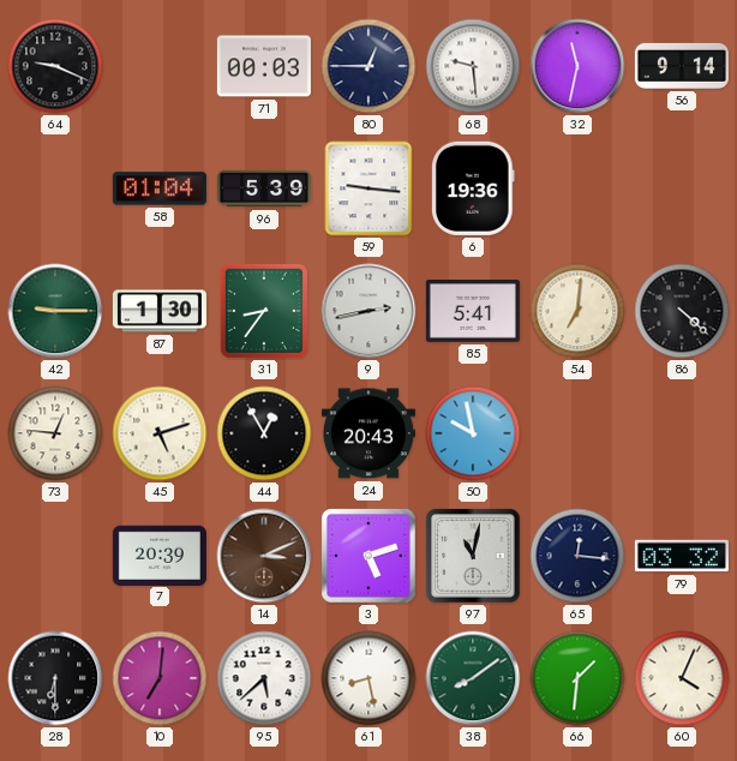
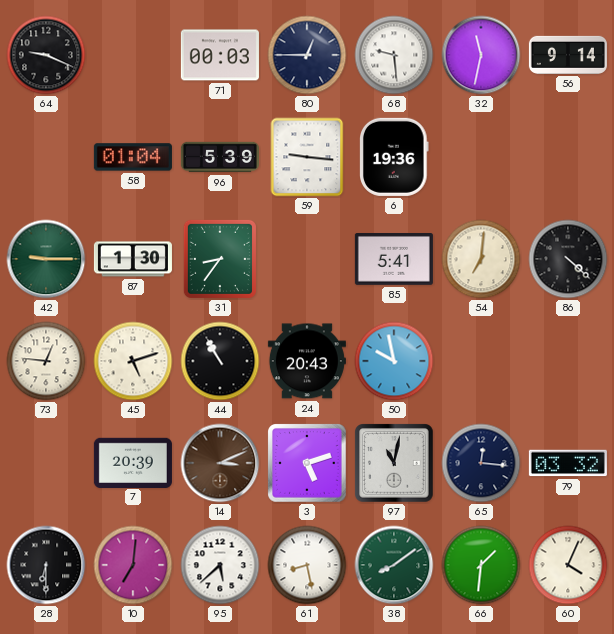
9: 2:43 -> none (368, 311)
44: 12:55 -> 10:55 (220, 361)
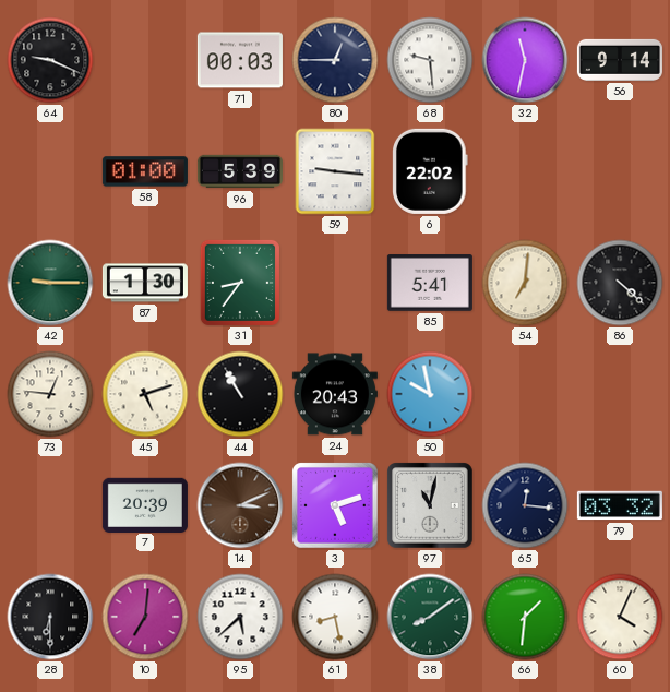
58: 01:04 -> 01:00 (145, 171)
6: 19:36 -> 22:02 (431, 171)
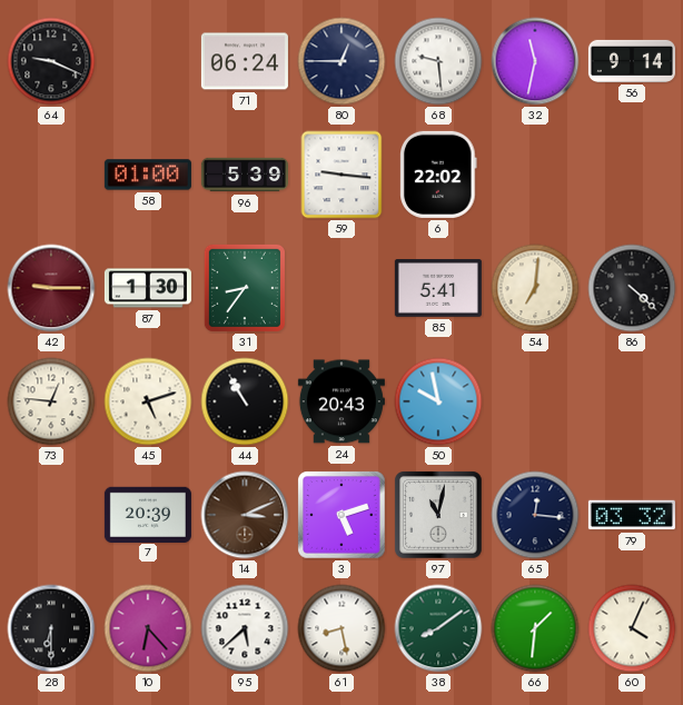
71: 00:03 -> 06:24 (245, 61)
42 dial: green -> burgundy (51, 288)
10: 7:01 -> 6:23 (148, 628)
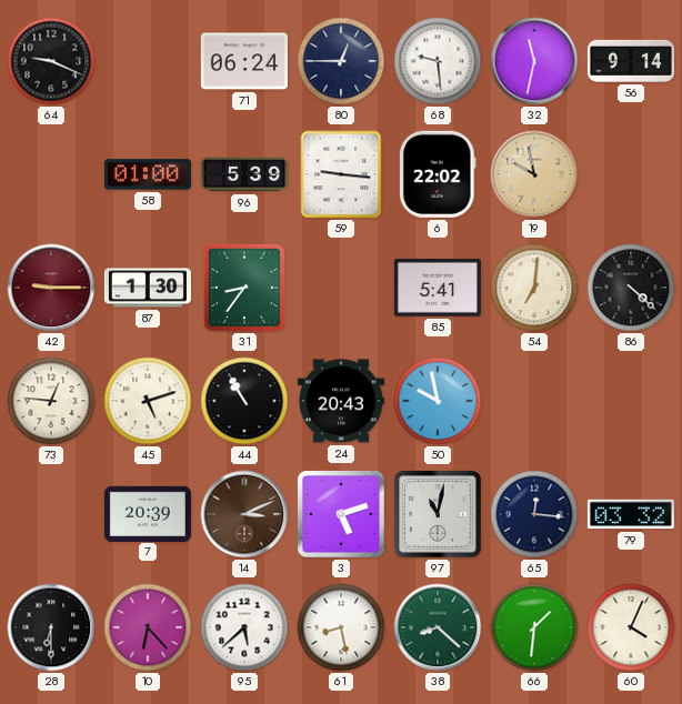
19: none -> 9:58 (534, 174)
38: 8:09 -> 8:22 (438, 627)
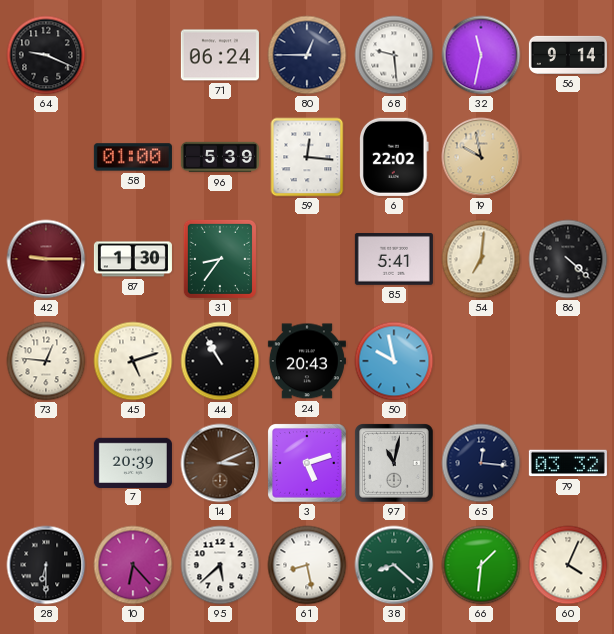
59: 9:16 -> 12:16 (307, 157)
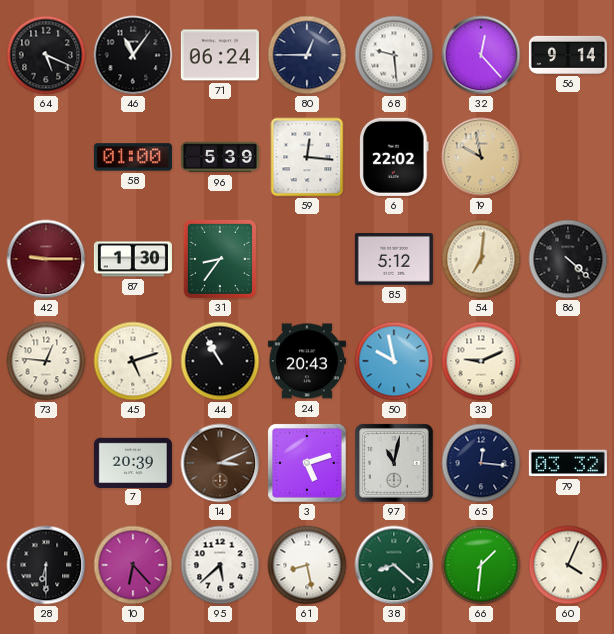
64: 9:19 -> 5:19 (46, 55)
46: none -> 11:06 (133, 55)
32: 11:32 -> 12:23 (481, 55)
85: 5:41 -> 5:12 (394, 260)
33: none -> 9:11 (481, 361)
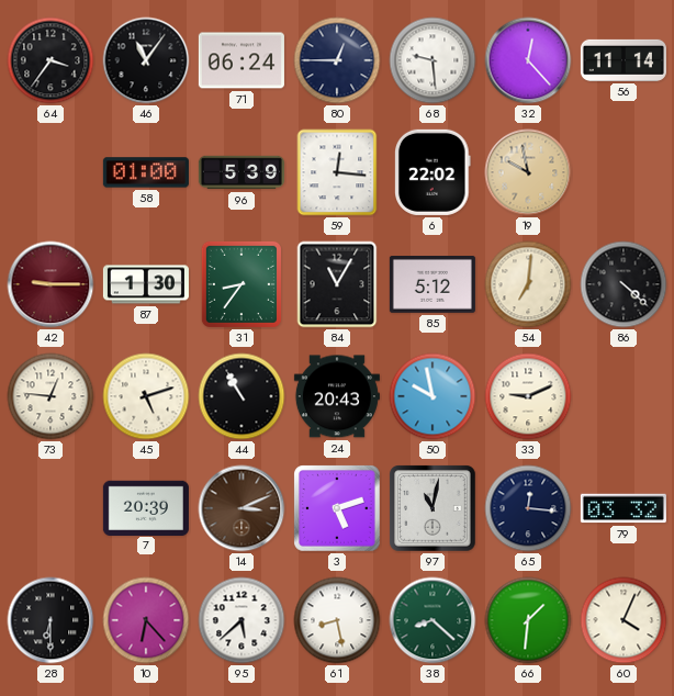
64: 5:19 -> 3:36 (50, 60)
56: 9:14 -> 11:14 (624, 60)
84: none -> 11:05 (337, 284)
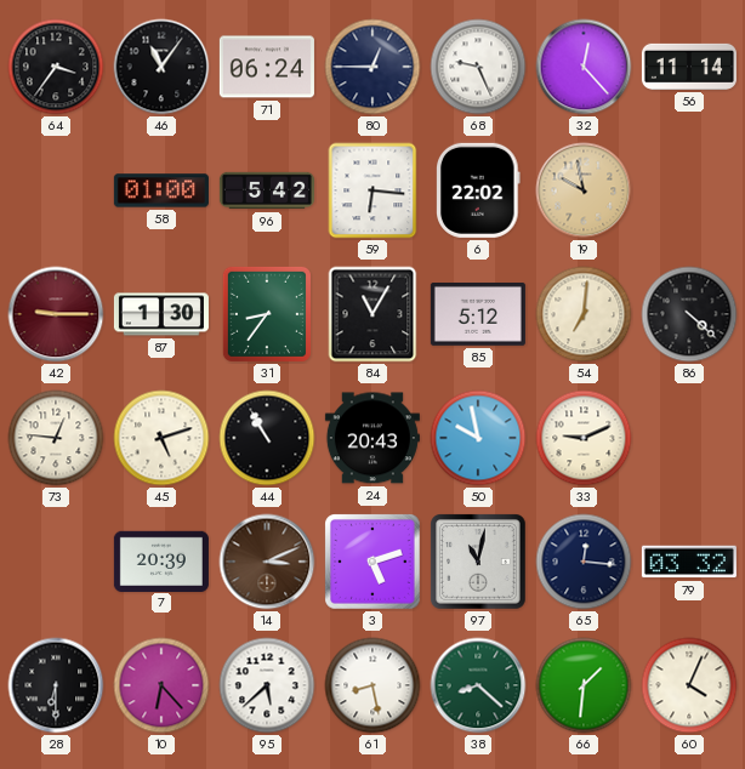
68: 9:29 -> 9:26 (478, 67)
96: 5:39 -> 5:42 (267, 190)
59: 12:16 -> 6:16 (373, 190)
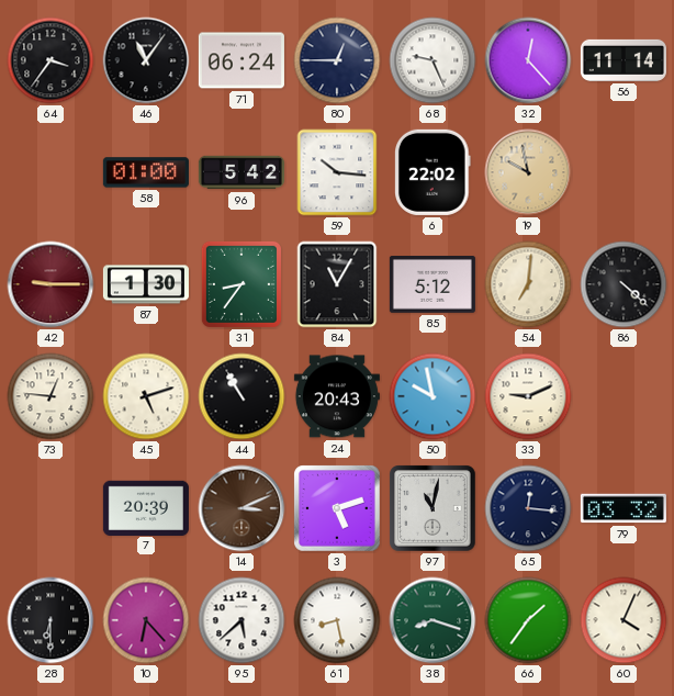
59: 6:16 -> 10:16 (337, 172)
38: 8:22 -> 8:18 (433, 620)
66: 1:31 -> 1:36 (528, 620)
